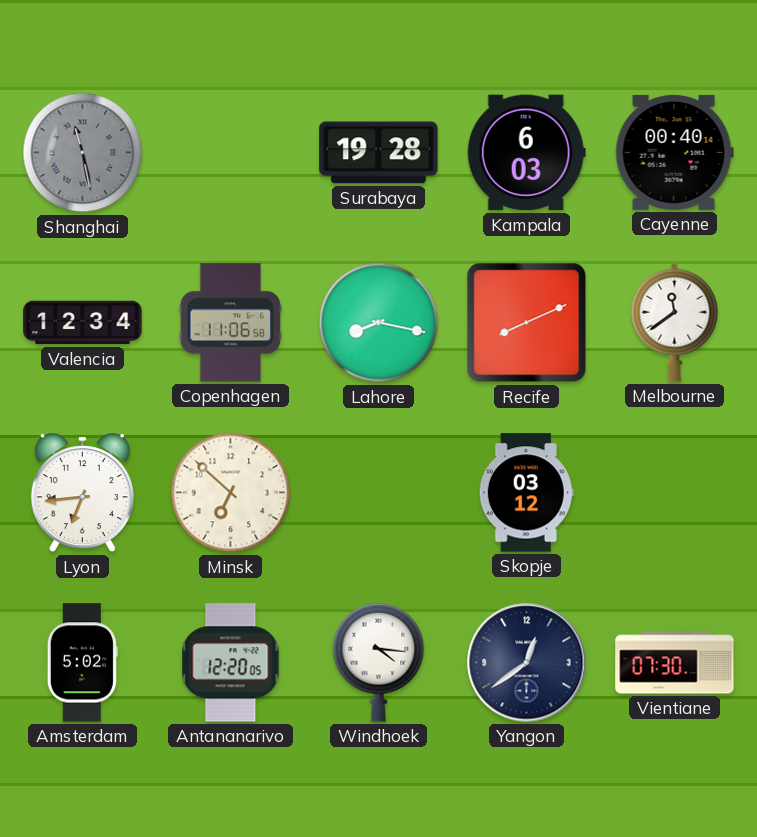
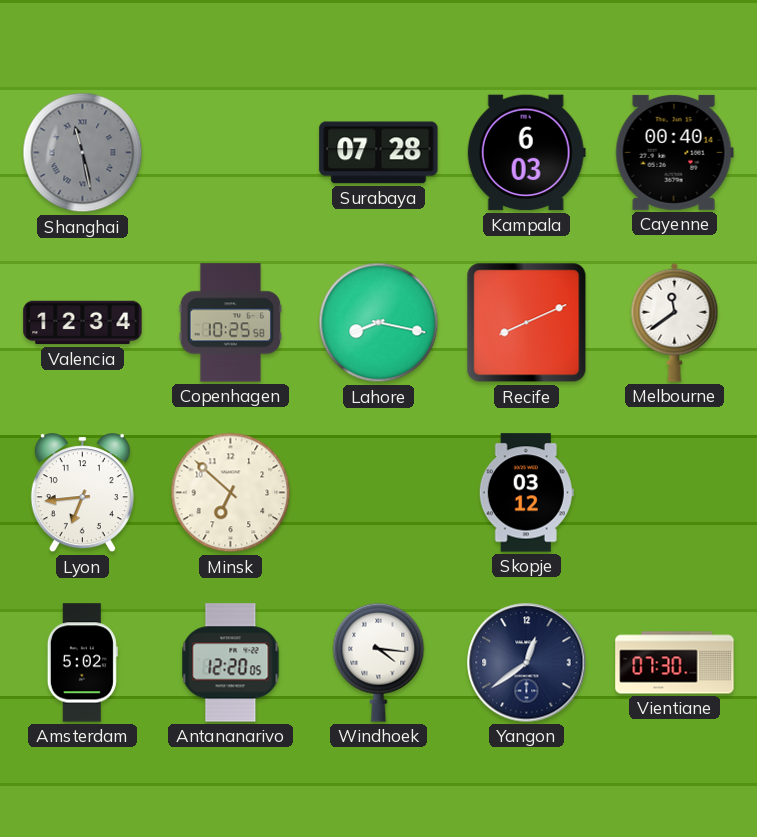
Surabaya: 19:28 -> 07:28 (379, 153)
Copenhagen: 11:06 -> 10:25 (230, 323)
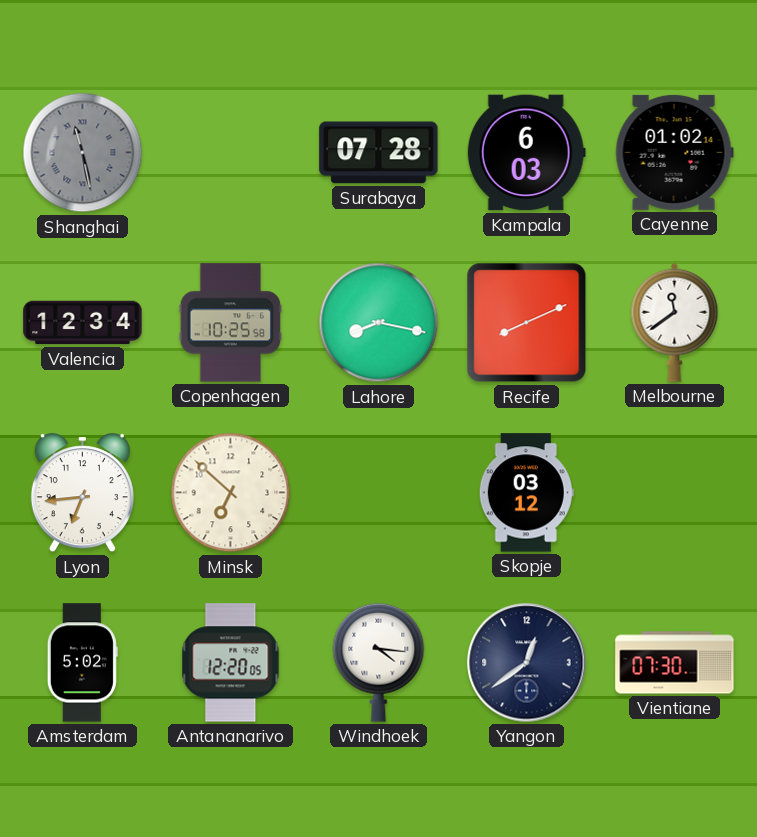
Cayenne: 00:40 -> 01:02 (674, 152)
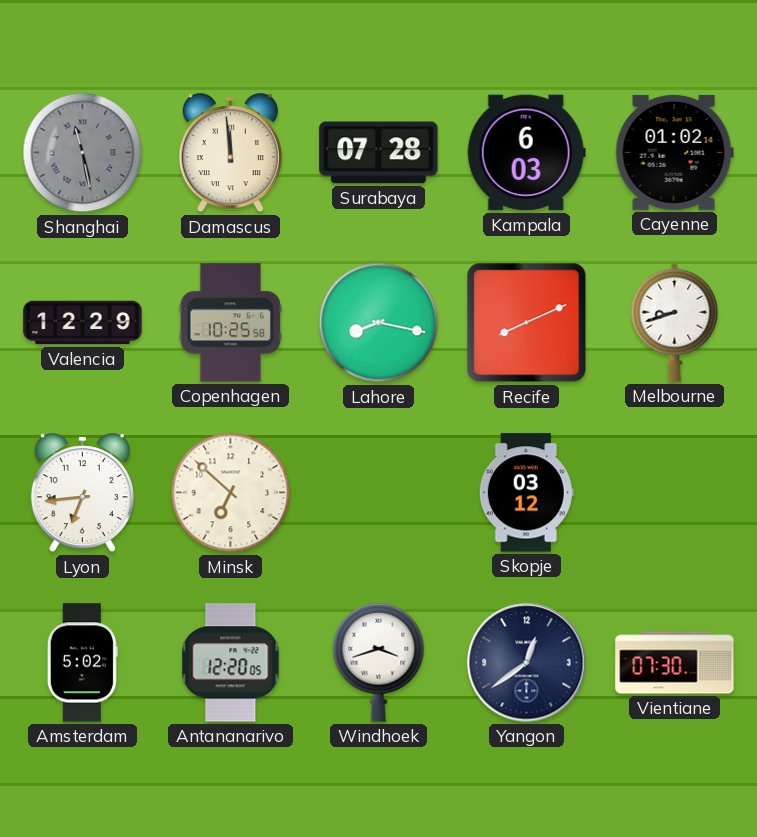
Damascus: none -> 11:59 (230, 153)
Valencia: 12:34 -> 12:29 (83, 323)
Melbourne: 11:39 -> 8:42 (675, 322)
Windhoek: 4:16 -> 3:42 (379, 662)
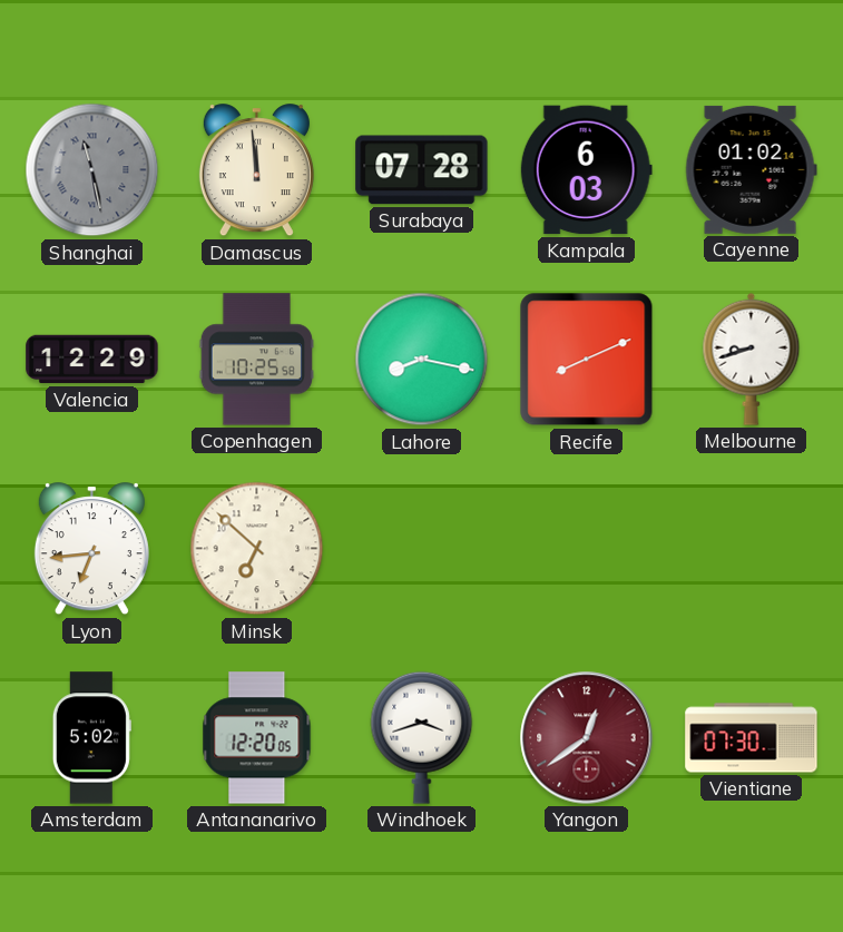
Skopje: 03:12 -> none (526, 493)
Yangon dial: navy -> burgundy (587, 738)
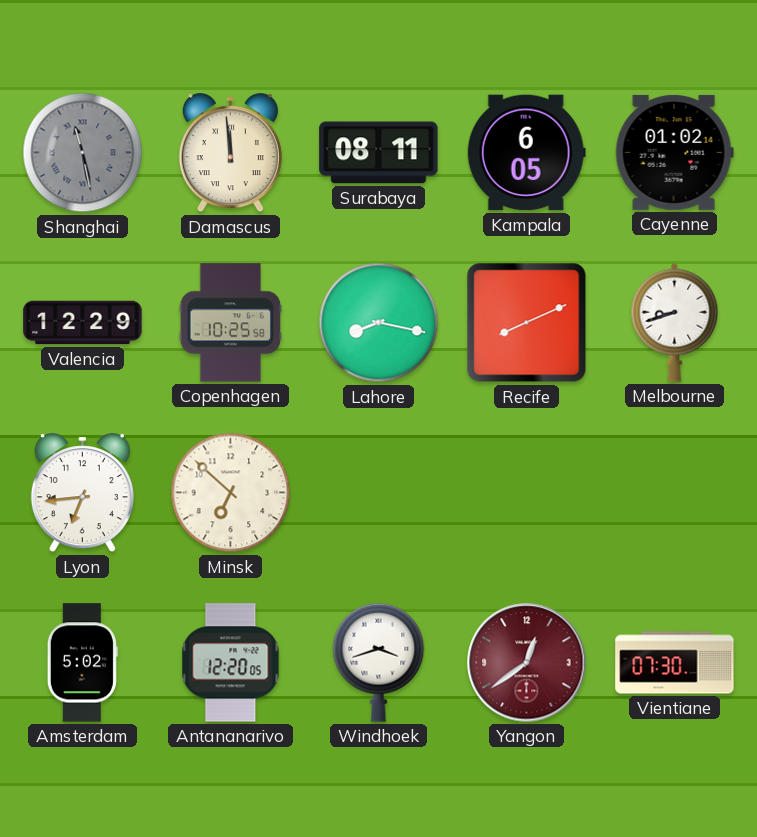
Surabaya: 07:28 -> 08:11 (379, 153)
Kampala: 6:03 -> 6:05 (526, 153)
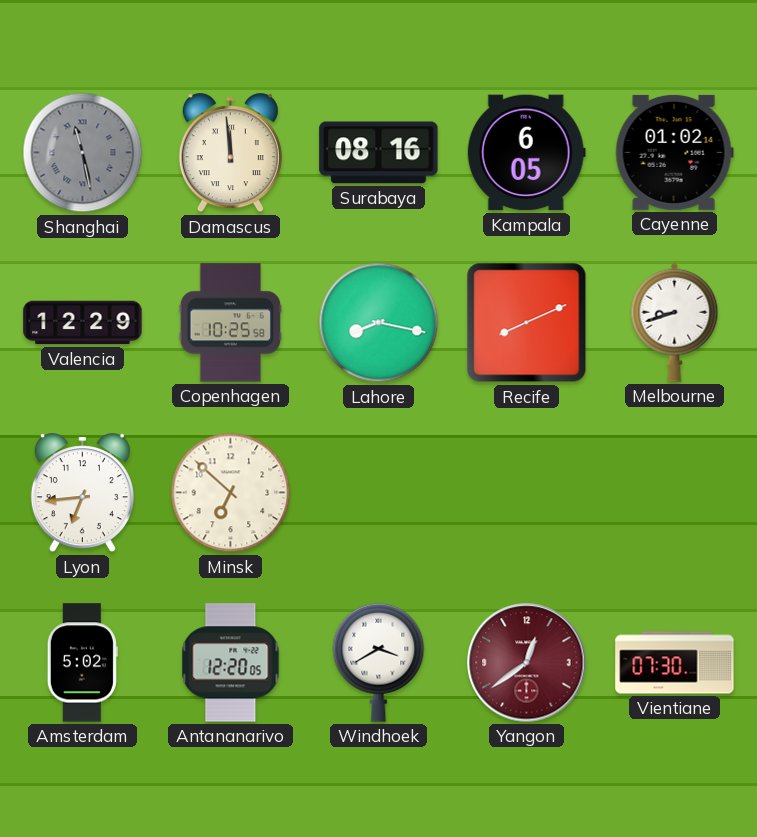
Surabaya: 08:11 -> 08:16 (379, 153)
Windhoek: 3:42 -> 3:40 (379, 662)
